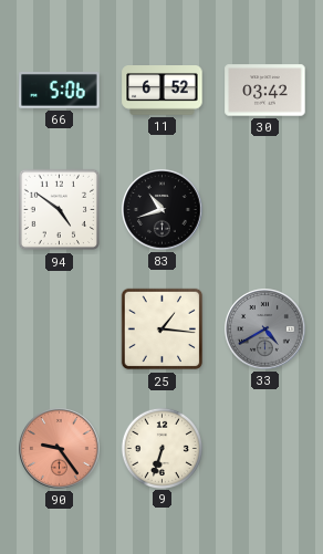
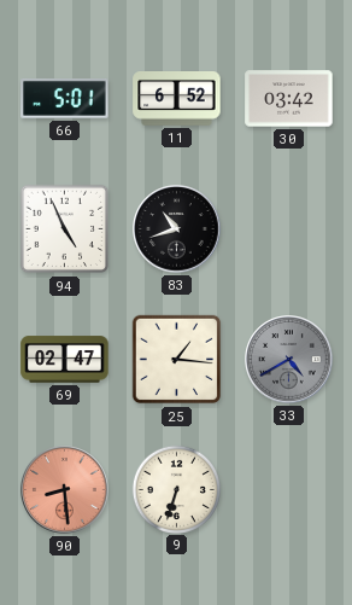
66: 5:06 -> 5:01 (65, 98)
94: 4:51 -> 4:56 (65, 229)
69: none -> 02:47 (65, 360)
90: 9:24 -> 8:29 (65, 490)
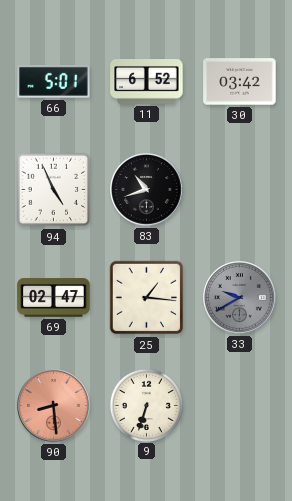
33: 4:40 -> 9:40 (240, 298)
